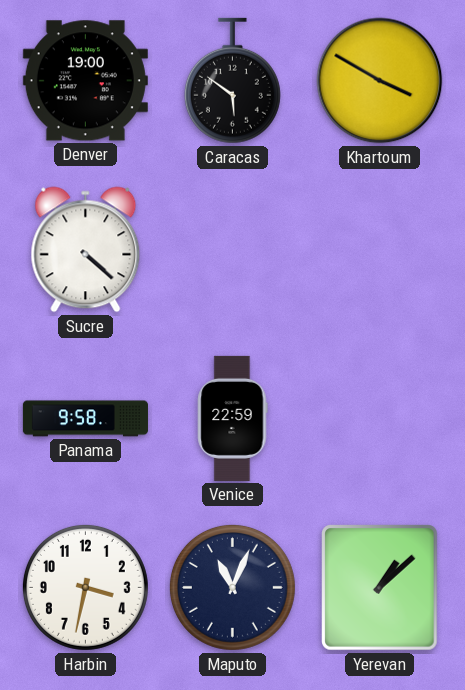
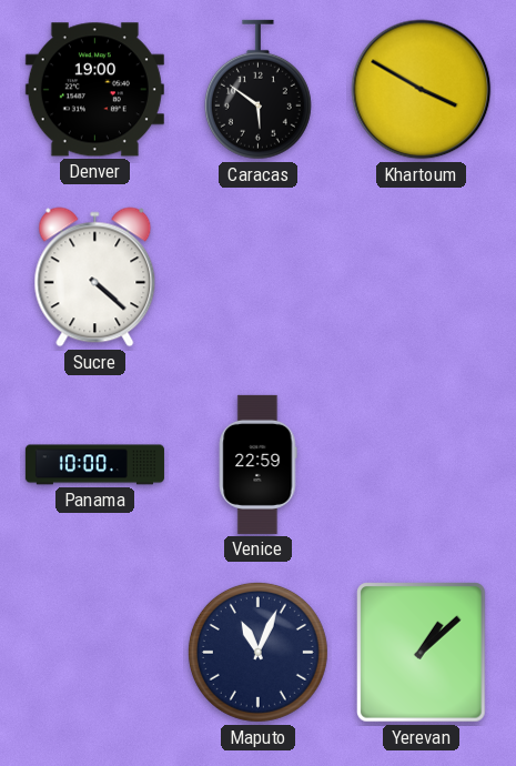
Panama: 9:58 -> 10:00 (94, 465)
Harbin: 3:32 -> none (85, 587)
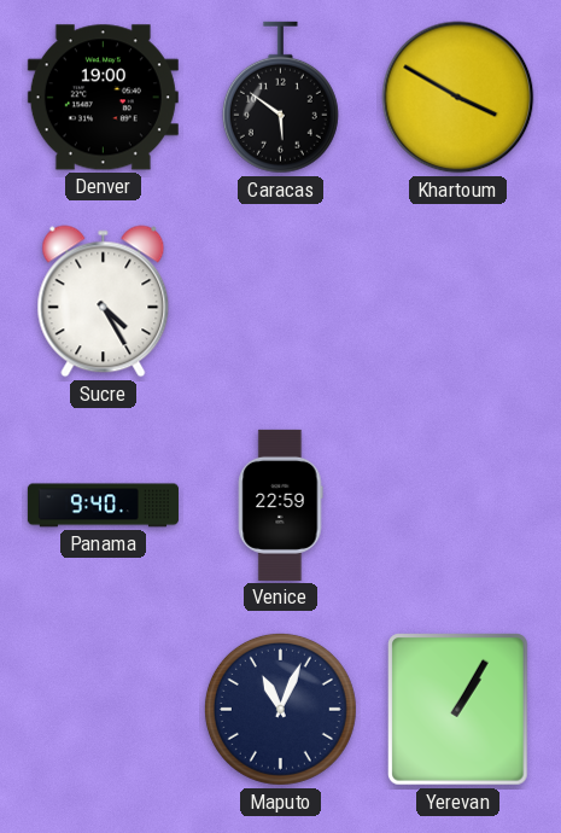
Sucre: 4:22 -> 4:25 (104, 302)
Panama: 10:00 -> 9:40 (103, 506)
Yerevan: 1:08 -> 1:05 (458, 710)
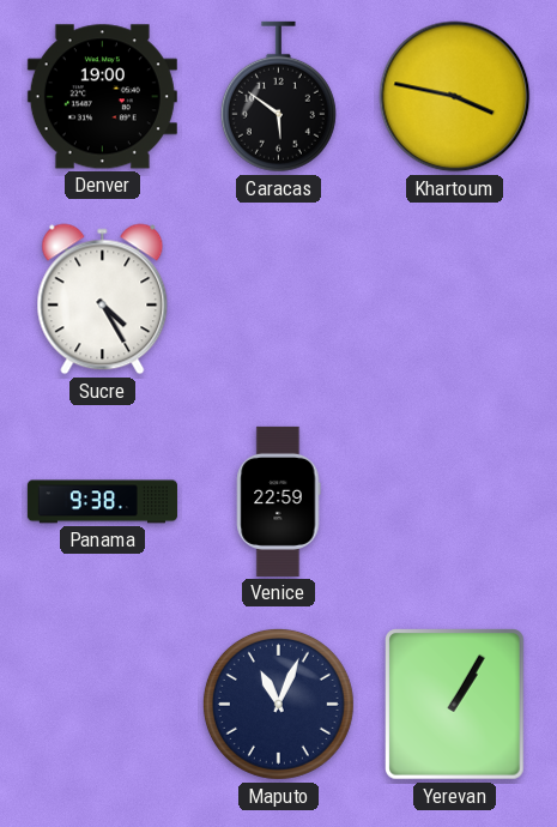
Khartoum: 3:50 -> 3:47 (455, 97)
Panama: 9:40 -> 9:38 (102, 502)
